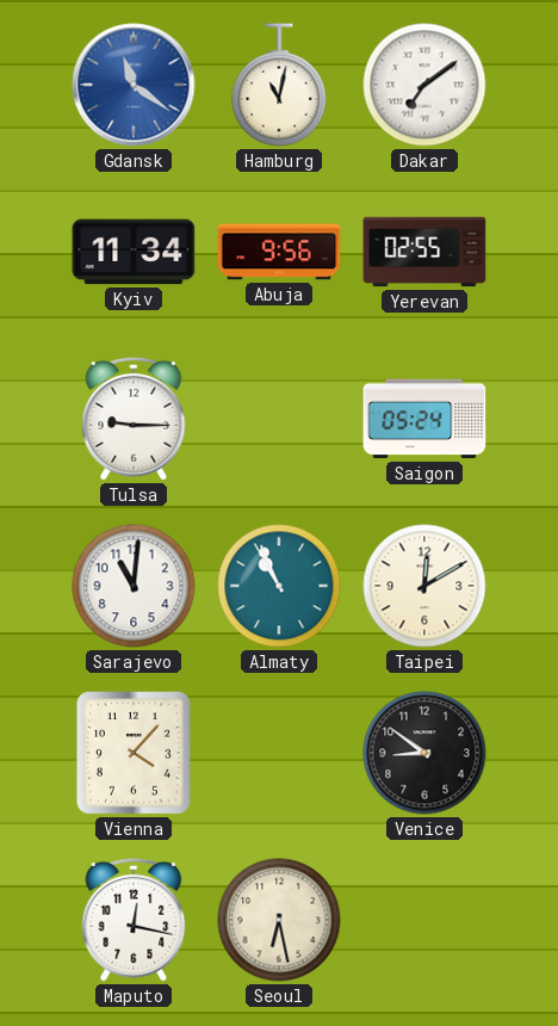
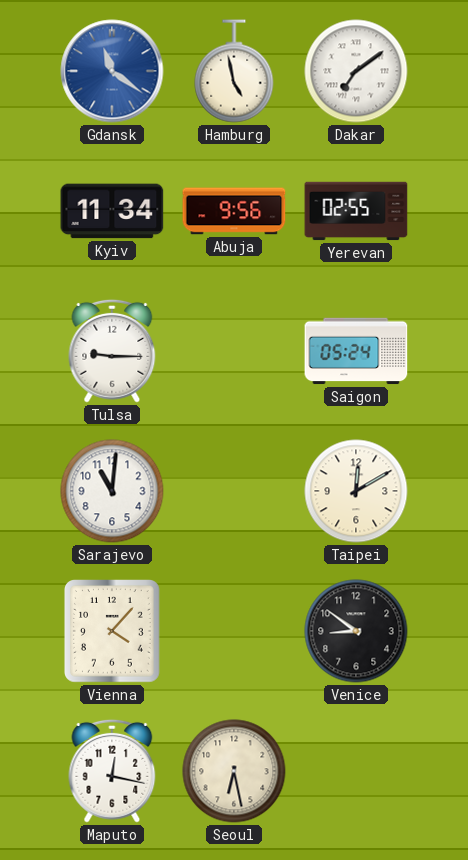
Hamburg: 11:02 -> 4:58 (234, 71)
Almaty: 10:56 -> none (279, 586)
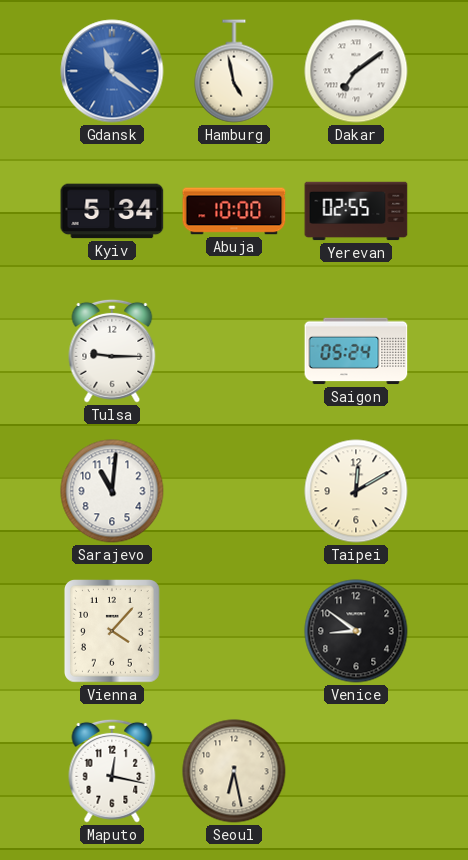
Kyiv: 11:34 -> 5:34 (112, 211)
Abuja: 9:56 -> 10:00 (234, 211)
